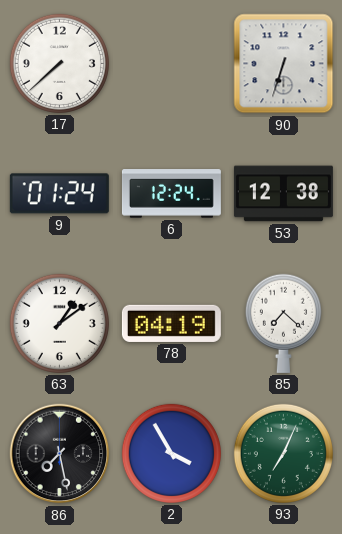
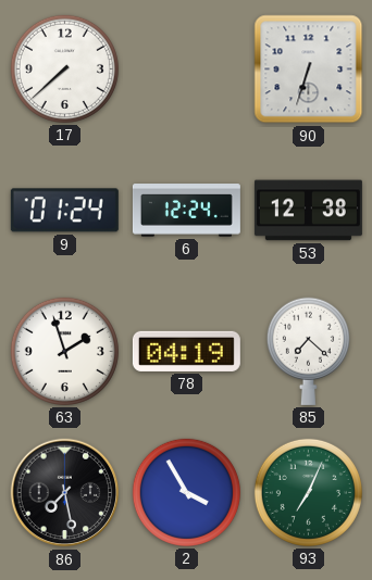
63: 1:09 -> 1:57 (64, 351)
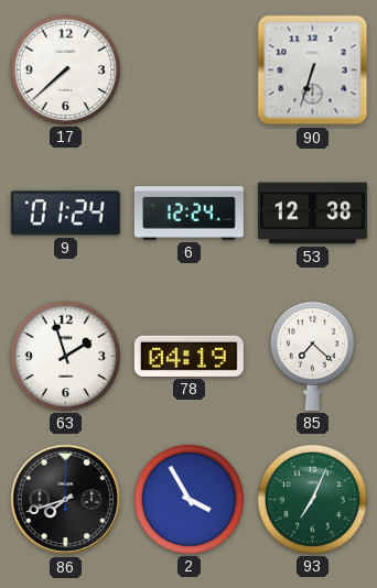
86: 7:28 -> 7:42 (66, 500)
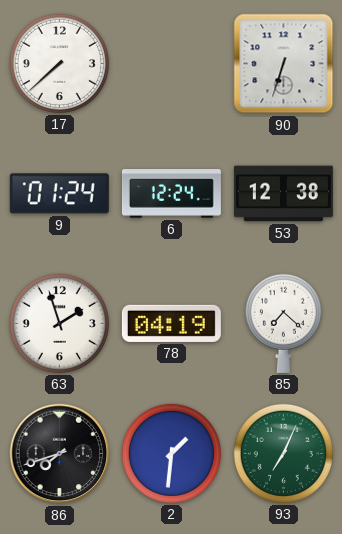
2: 3:55 -> 1:31 (171, 453)
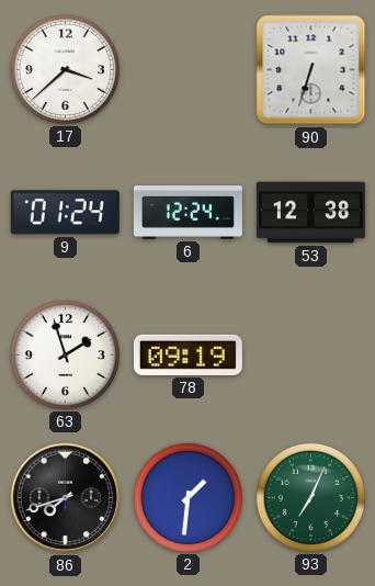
17: 7:38 -> 3:38 (65, 69)
78: 04:19 -> 09:19 (187, 354)
85: 7:22 -> none (283, 323)
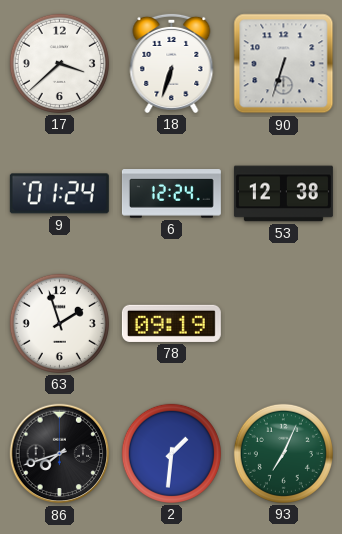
18: none -> 6:33 (172, 63)
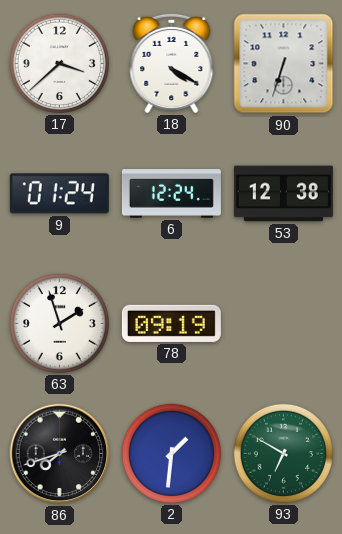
18: 6:33 -> 4:20 (172, 63)
93: 7:04 -> 6:50 (283, 453)
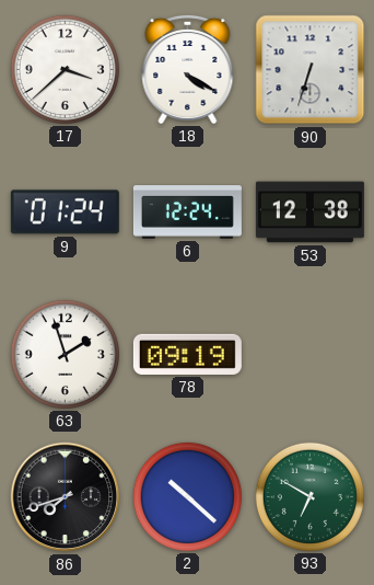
2: 1:31 -> 10:22 (187, 496)
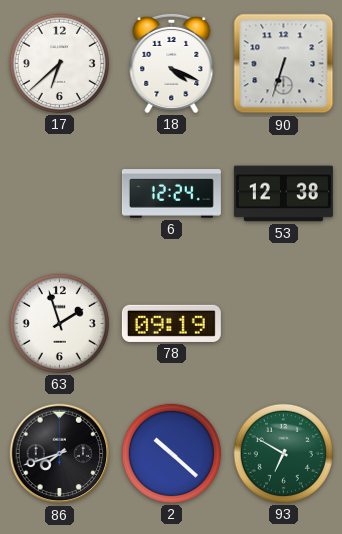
17: 3:38 -> 6:38 (59, 63)
18: 4:20 -> 4:19 (172, 63)
9: 01:24 -> none (65, 213)
